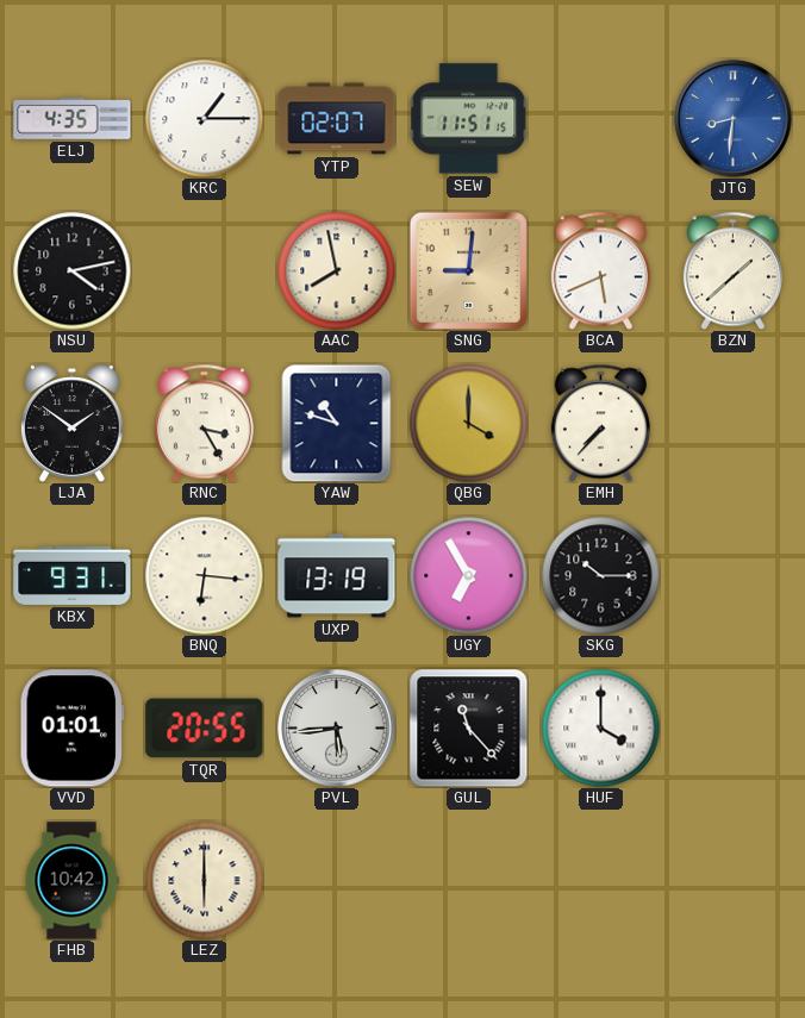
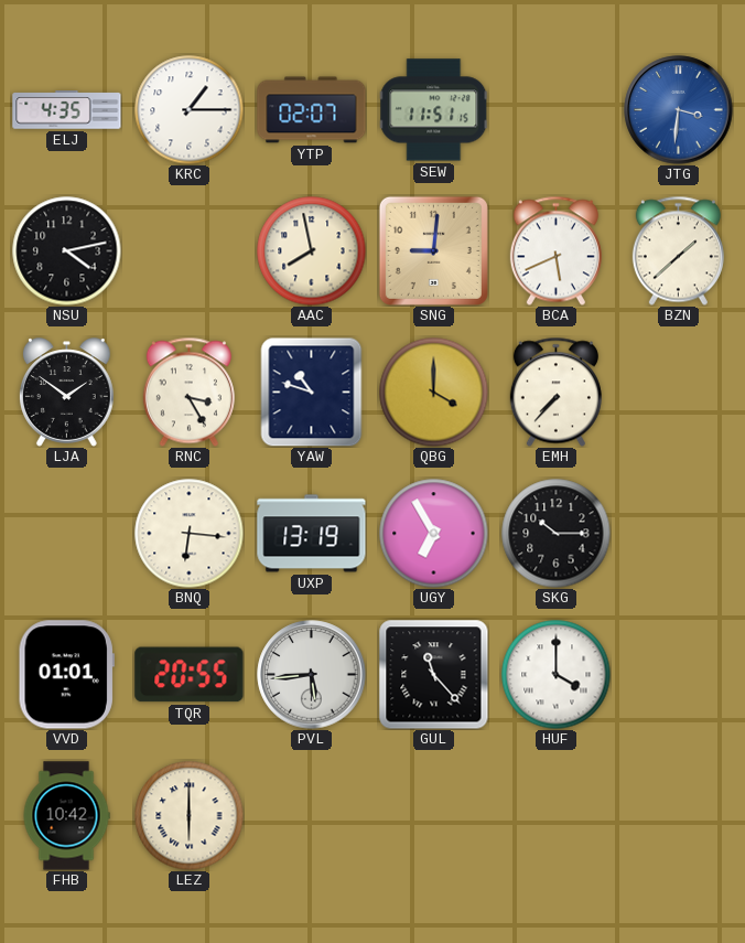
JTG: 8:31 -> 3:31 (679, 110)
KBX: 9:31 -> none (73, 575)
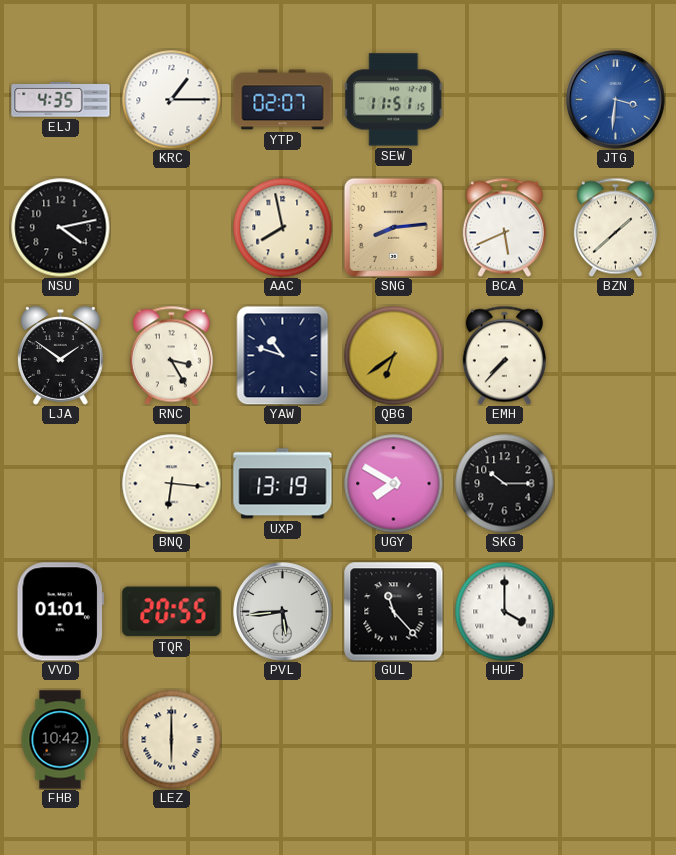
SNG: 9:01 -> 8:14 (393, 227)
QBG: 4:00 -> 6:39 (394, 356)
UGY: 6:55 -> 7:50 (394, 484)
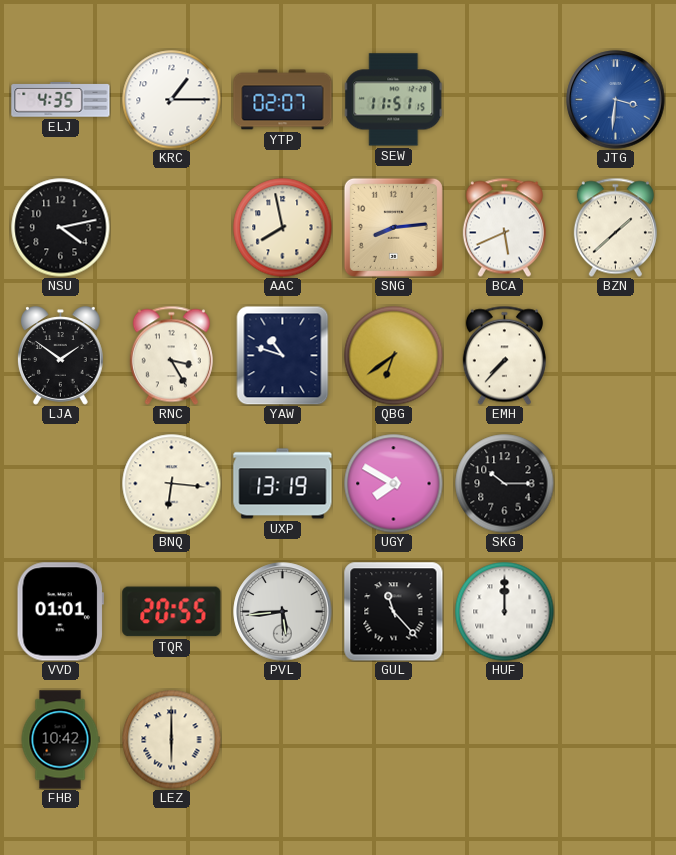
HUF: 4:00 -> 12:00 (505, 612)
